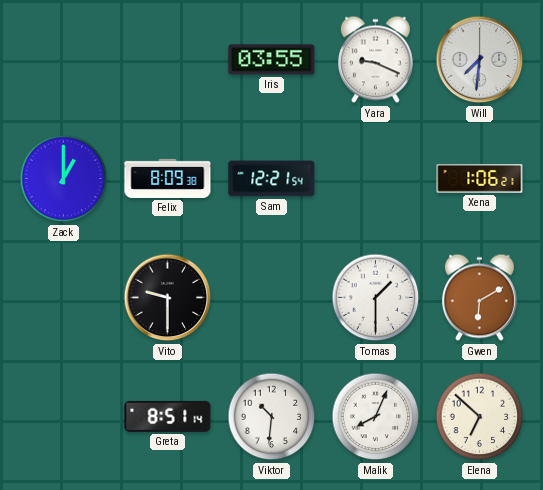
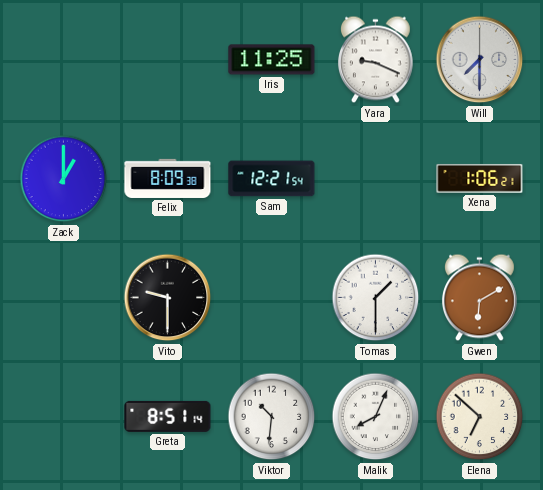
Iris: 03:55 -> 11:25 (272, 60)
Will: 7:31 -> 7:30 (480, 60)
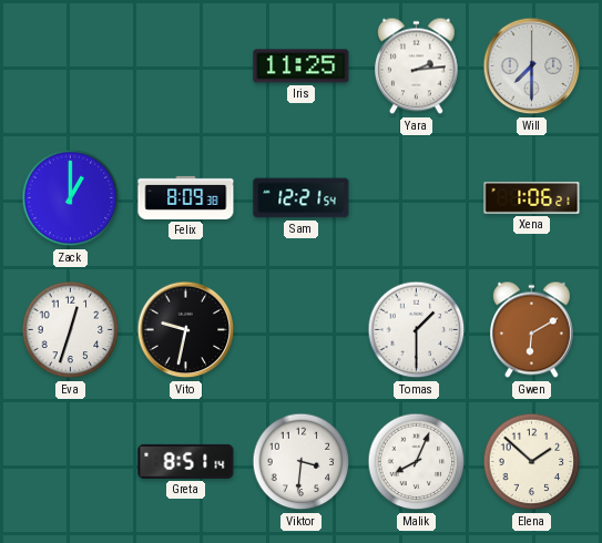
Yara: 9:19 -> 2:14 (416, 66)
Eva: none -> 12:33 (71, 330)
Vito: 9:30 -> 9:32 (186, 330)
Viktor: 10:31 -> 3:31 (302, 462)
Elena: 6:52 -> 1:52 (532, 462)
